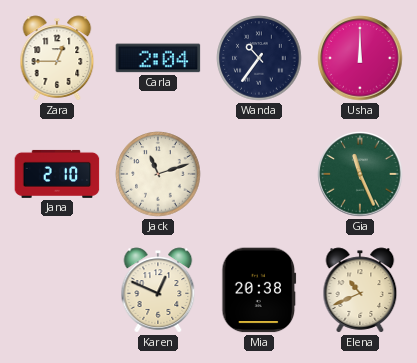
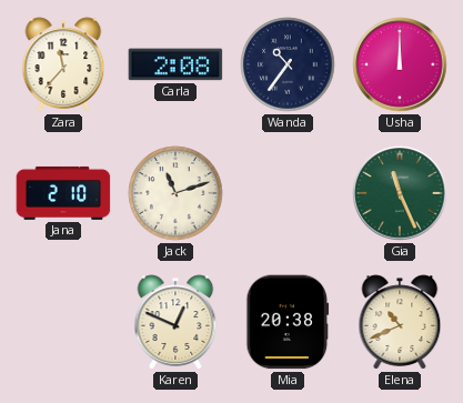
Zara: 12:45 -> 11:37 (63, 64)
Carla: 2:04 -> 2:08 (175, 64)
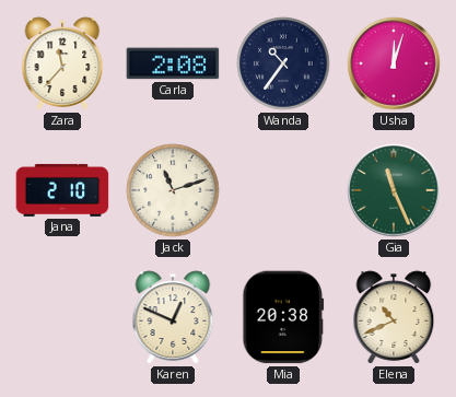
Usha: 12:00 -> 12:03 (394, 63)
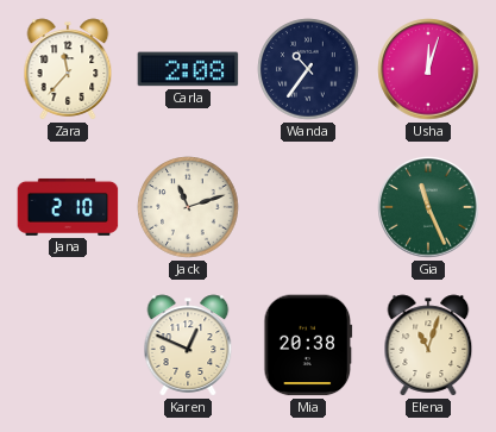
Elena: 10:41 -> 11:03 (428, 345)
